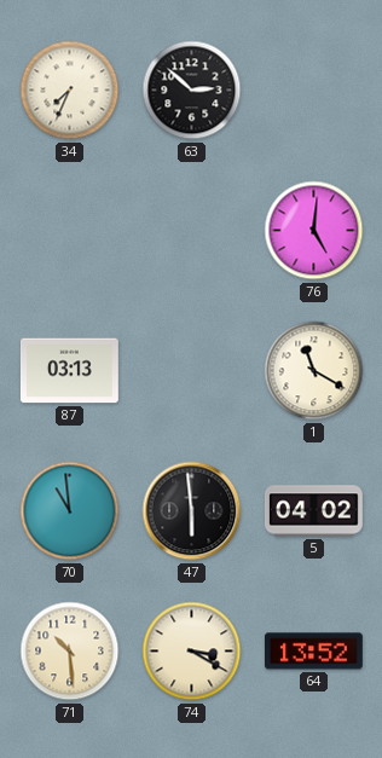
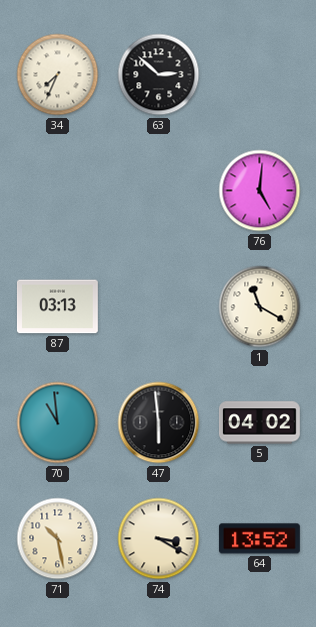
71: 10:29 -> 10:28 (58, 539)
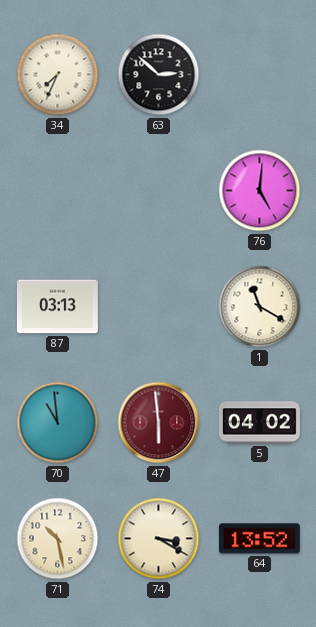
47 dial: black -> burgundy (159, 423)
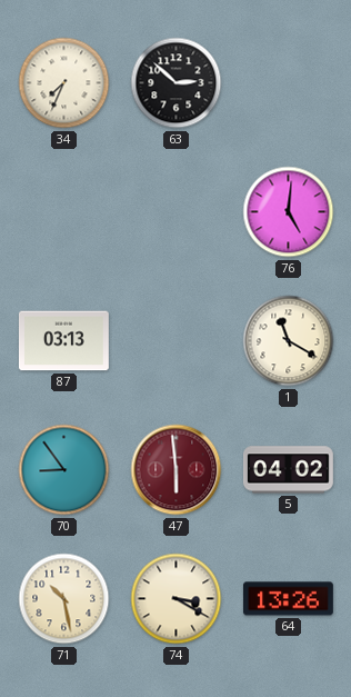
70: 10:59 -> 8:54 (64, 470)
64: 13:52 -> 13:26 (288, 599)
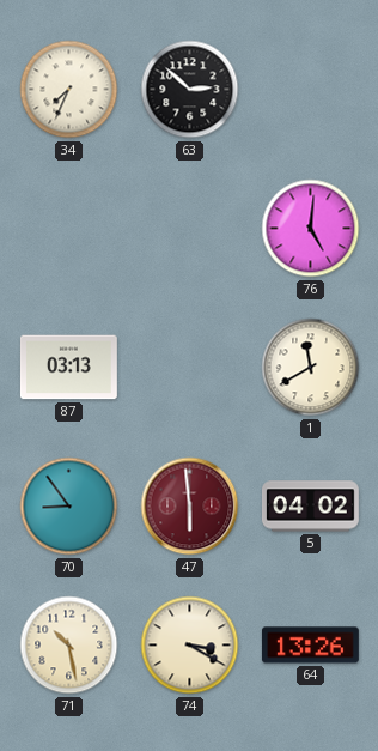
1: 11:20 -> 11:40 (311, 368)
